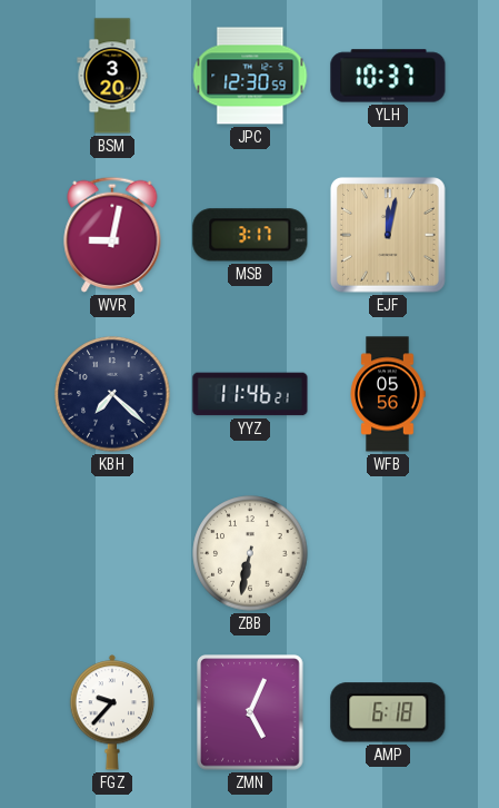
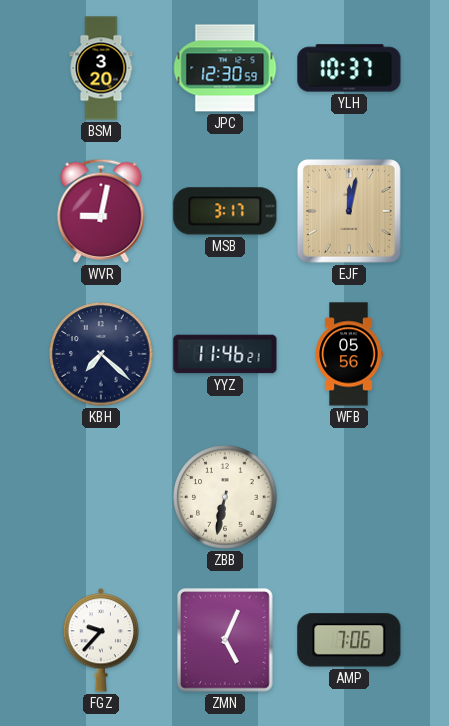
AMP: 6:18 -> 7:06 (349, 640)
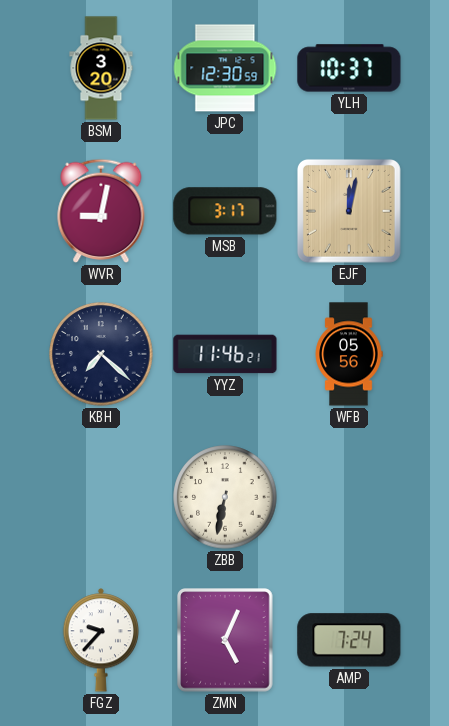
AMP: 7:06 -> 7:24 (349, 640)
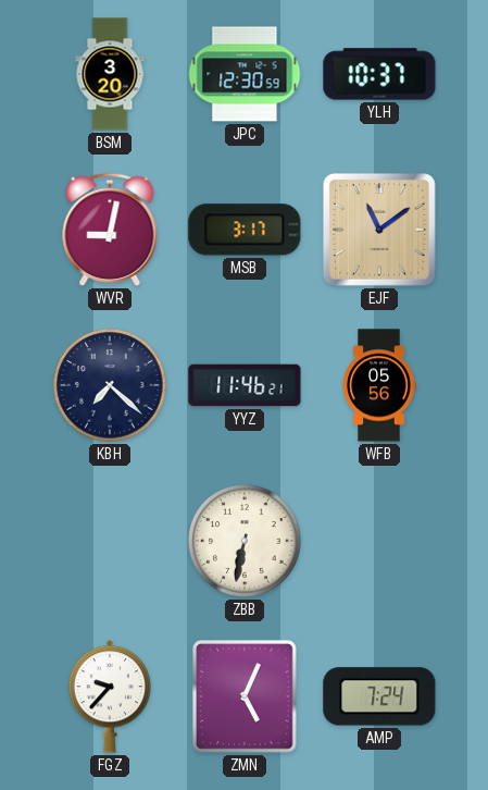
EJF: 12:02 -> 11:09 (379, 230)
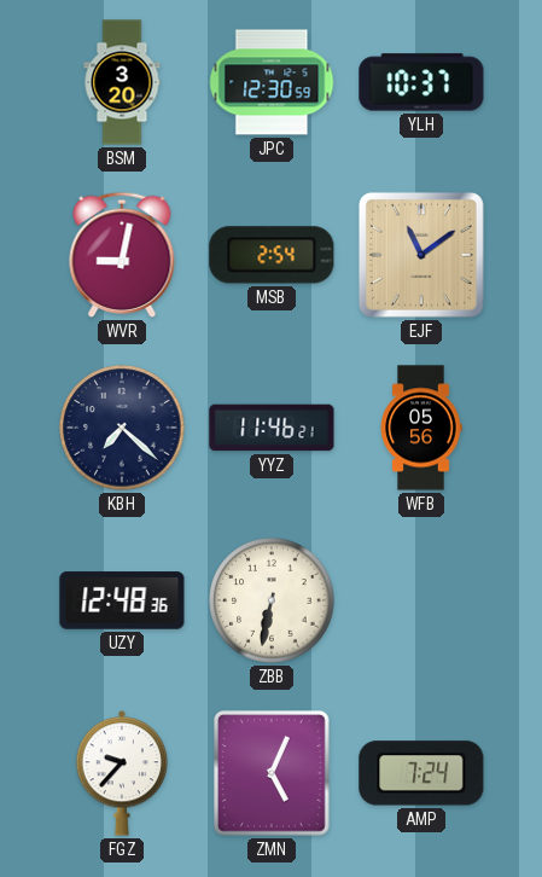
MSB: 3:17 -> 2:54 (272, 255)
UZY: none -> 12:48 (122, 600)
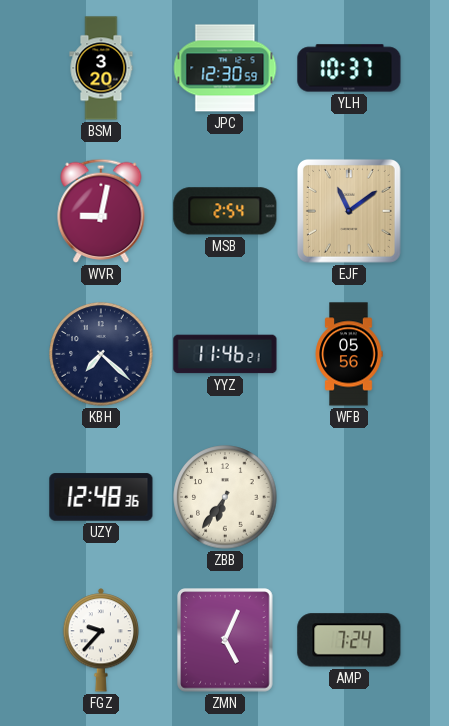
ZBB: 6:32 -> 6:36 (225, 497)
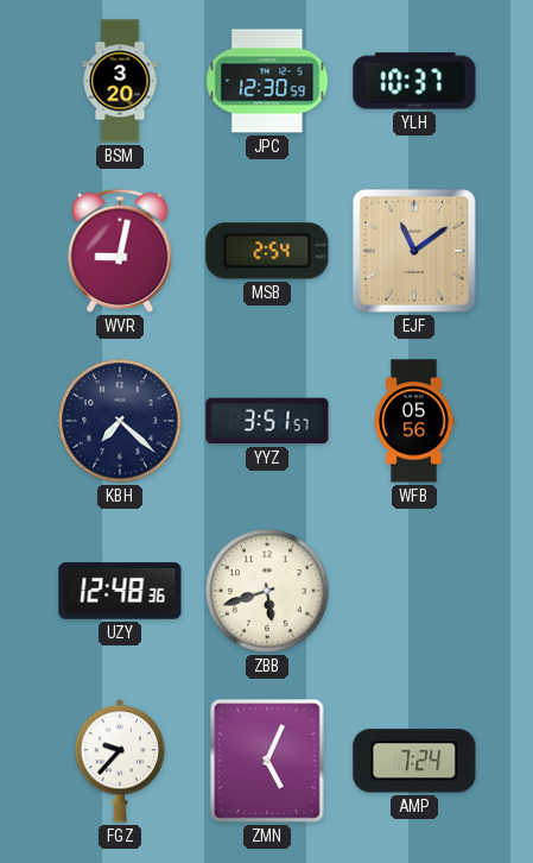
YYZ: 11:46 -> 3:51 (267, 421)
ZBB: 6:36 -> 5:42 (267, 591)
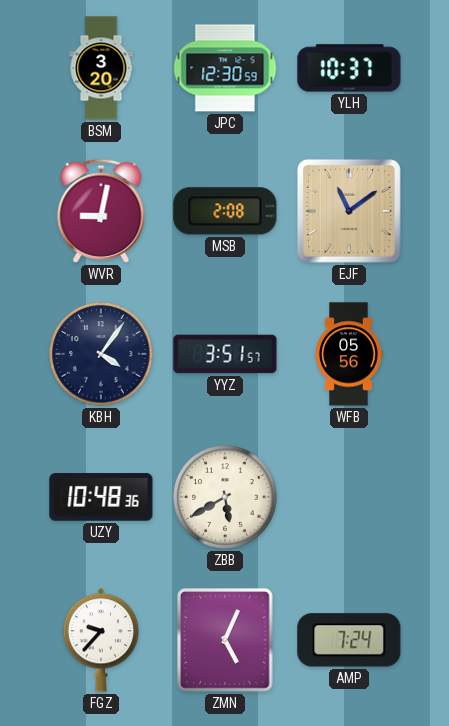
MSB: 2:54 -> 2:08 (225, 211)
KBH: 7:22 -> 4:06 (101, 354)
UZY: 12:48 -> 10:48 (101, 497)
ZBB: 5:42 -> 5:40 (225, 497)
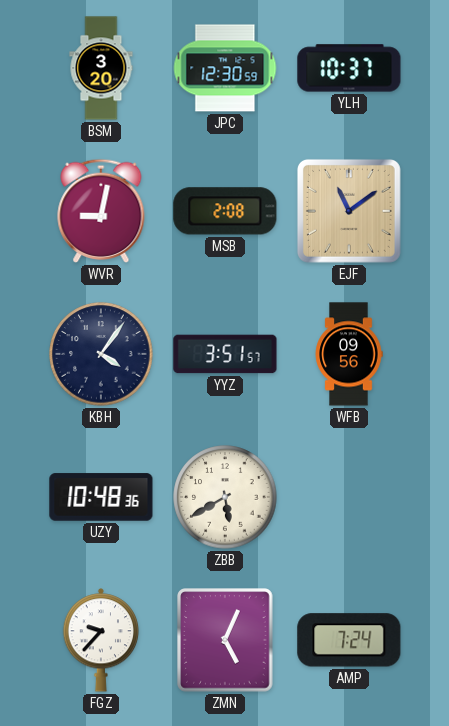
WFB: 05:56 -> 09:56 (349, 354)
